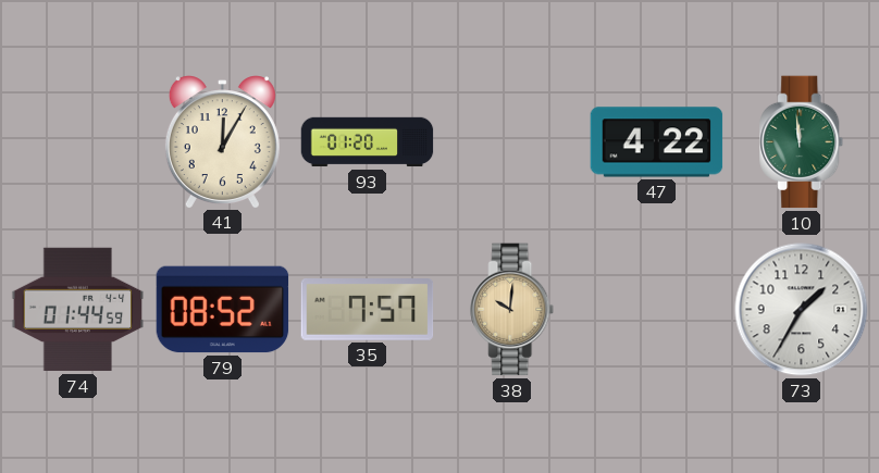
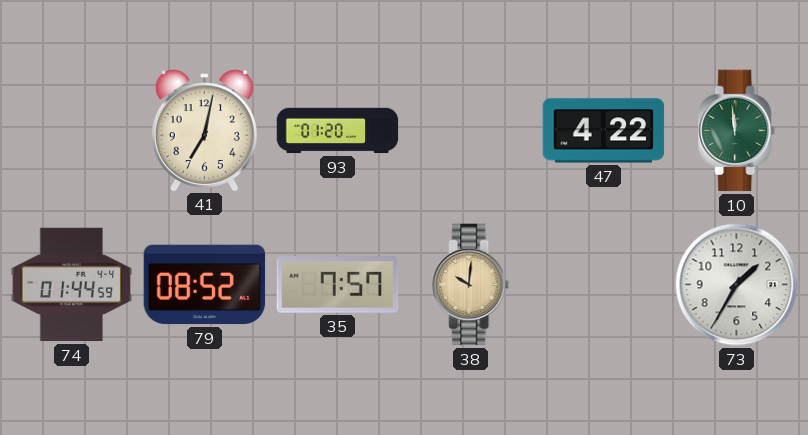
41: 12:05 -> 7:02 (204, 130)
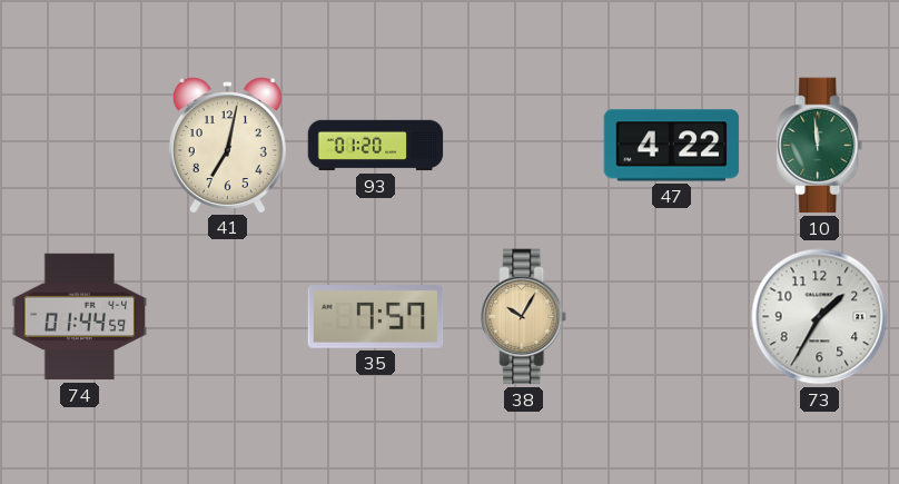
79: 08:52 -> none (205, 285)
38: 10:01 -> 10:05 (524, 317)
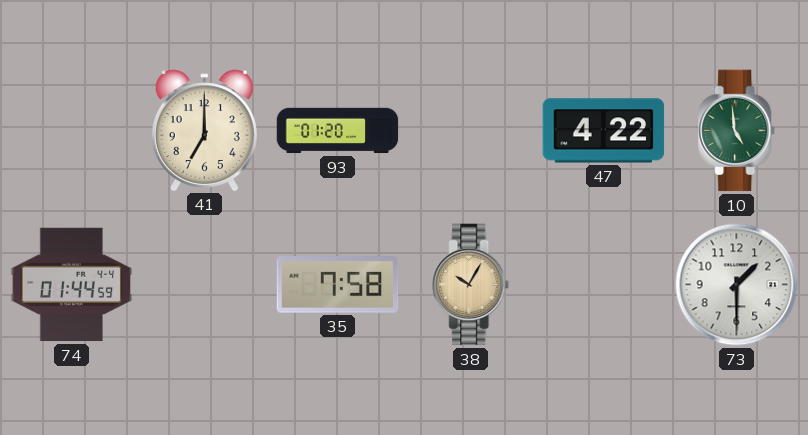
41: 7:02 -> 7:00 (204, 130)
10: 11:59 -> 4:59 (737, 131)
35: 7:57 -> 7:58 (338, 285)
73: 1:35 -> 1:30 (737, 285)
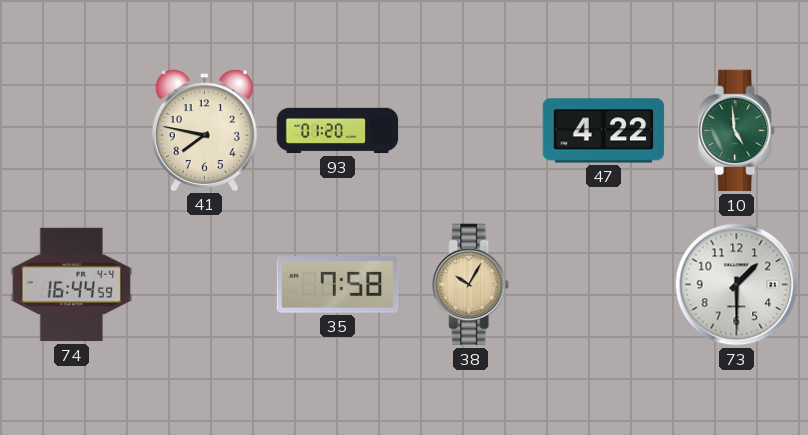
41: 7:00 -> 7:47 (204, 130)
74: 01:44 -> 16:44 (72, 285)
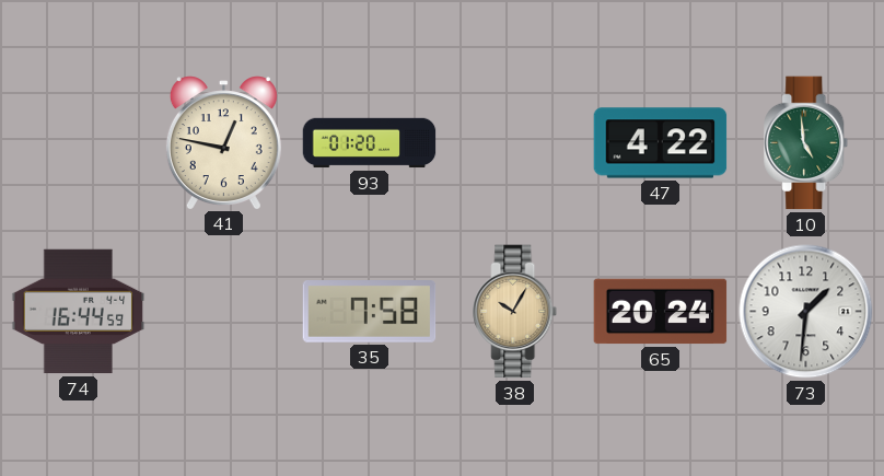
41: 7:47 -> 12:47 (223, 142)
65: none -> 20:24 (661, 312)
73: 1:30 -> 1:31 (806, 312)
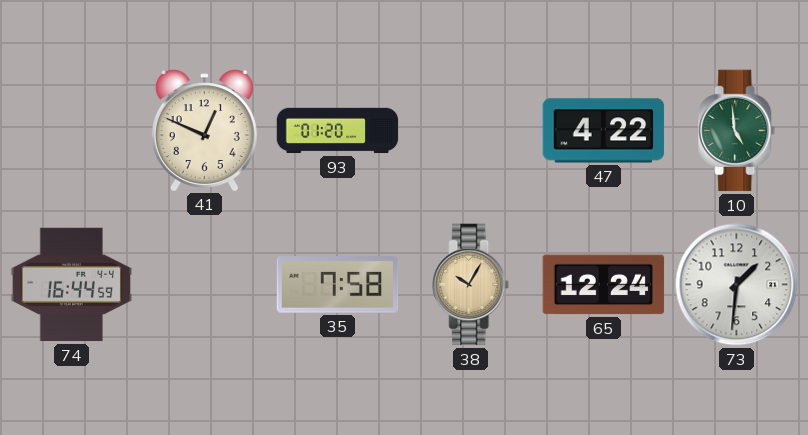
41: 12:47 -> 12:49 (204, 130)
65: 20:24 -> 12:24 (604, 285)
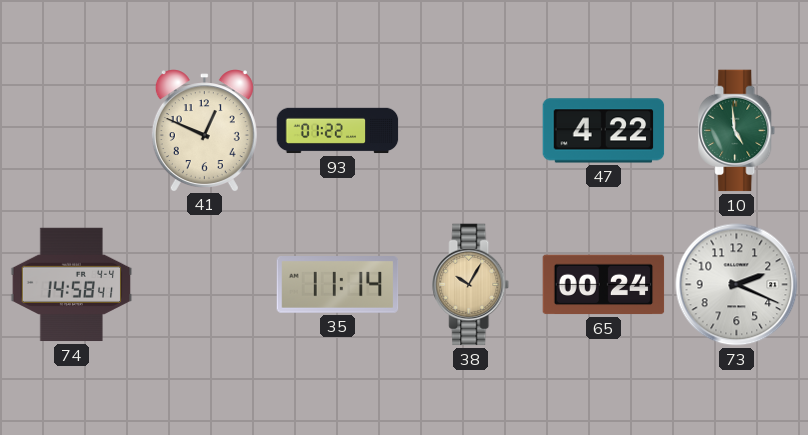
93: 01:20 -> 01:22 (338, 131)
74: 16:44 -> 14:58 (72, 285)
35: 7:58 -> 11:14 (338, 285)
65: 12:24 -> 00:24 (604, 285)
73: 1:31 -> 2:19 (737, 285)
